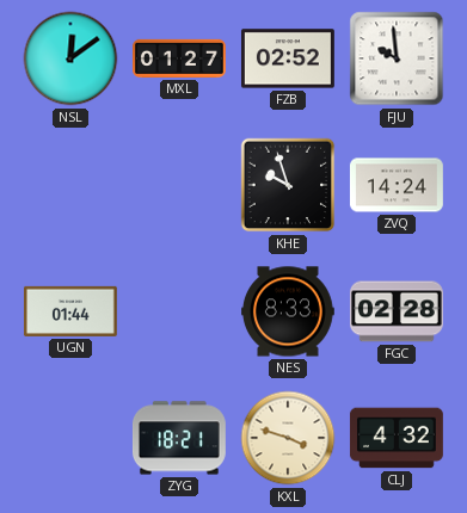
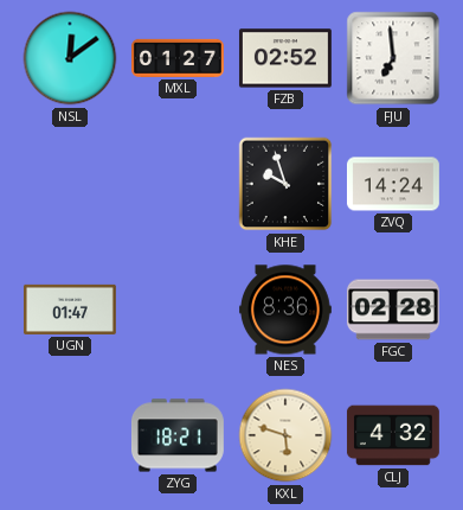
FJU: 9:59 -> 6:59 (393, 58)
UGN: 01:44 -> 01:47 (70, 310)
NES: 8:33 -> 8:36 (287, 310)
KXL: 3:48 -> 5:48 (285, 435)
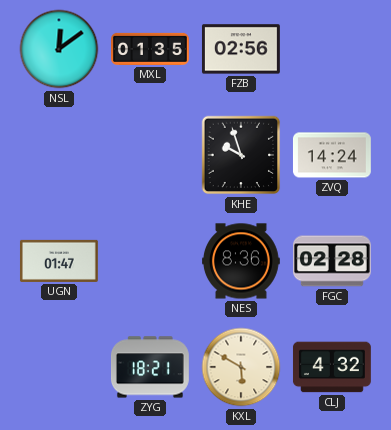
MXL: 01:27 -> 01:35 (151, 49)
FZB: 02:52 -> 02:56 (241, 49)
FJU: 6:59 -> none (393, 58)
KXL: 5:48 -> 5:50 (241, 367)
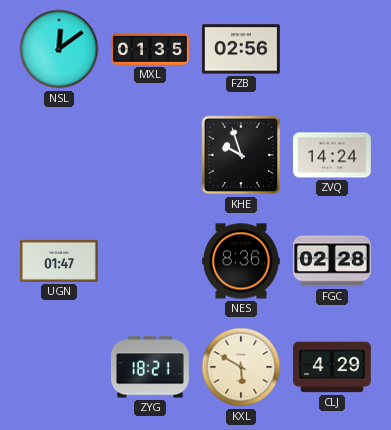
CLJ: 4:32 -> 4:29 (332, 367)
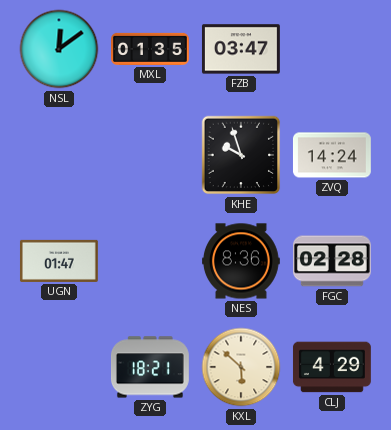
FZB: 02:56 -> 03:47 (241, 49)
KXL: 5:50 -> 5:52 (241, 367)
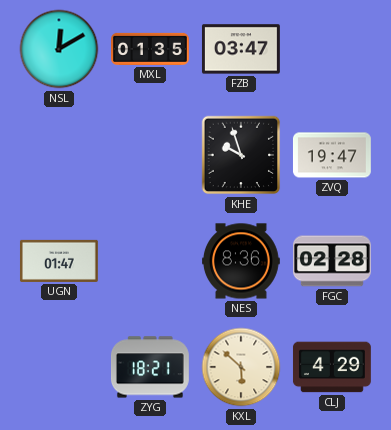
NSL: 12:09 -> 12:10 (59, 49)
ZVQ: 14:24 -> 19:47 (332, 155)
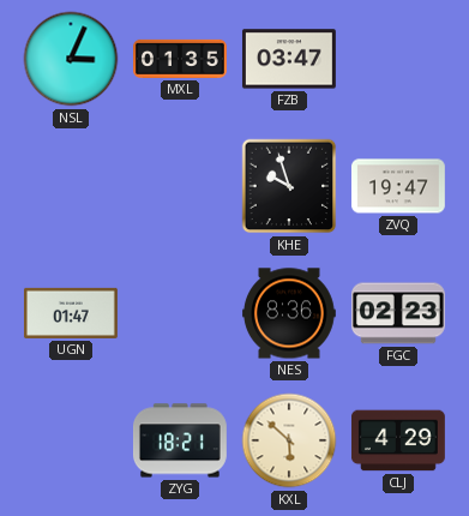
NSL: 12:10 -> 3:04 (71, 59)
FGC: 02:28 -> 02:23 (398, 313)
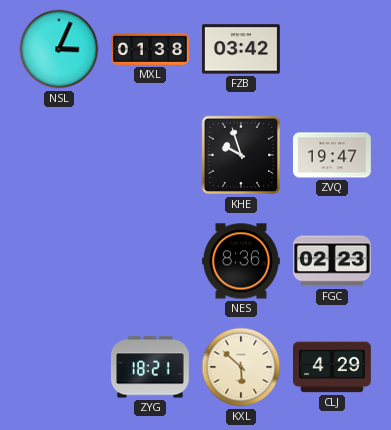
MXL: 01:35 -> 01:38 (151, 49)
FZB: 03:47 -> 03:42 (241, 49)
UGN: 01:47 -> none (71, 313)
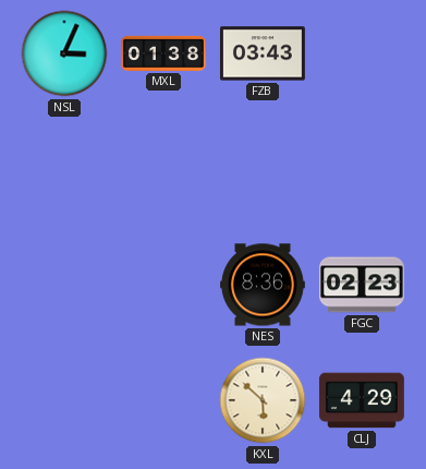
FZB: 03:42 -> 03:43 (263, 53)
KHE: 9:57 -> none (241, 155)
ZVQ: 19:47 -> none (332, 155)
ZYG: 18:21 -> none (150, 367)
